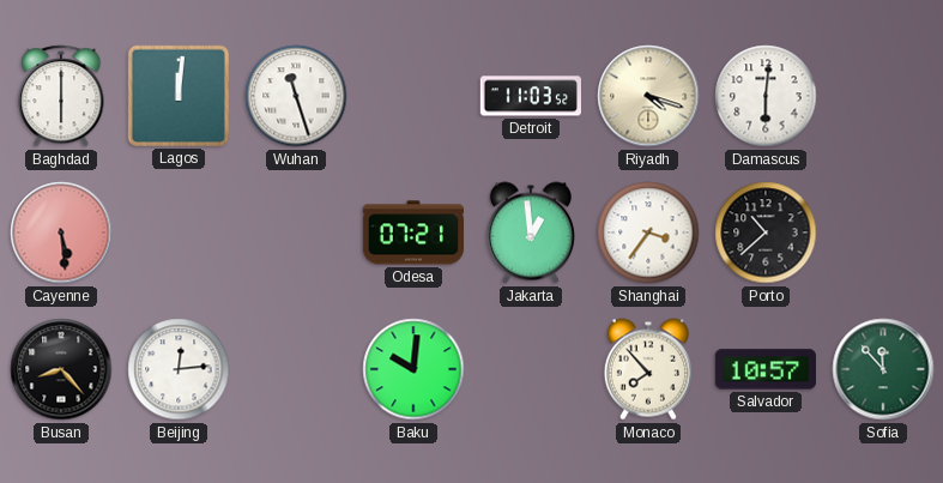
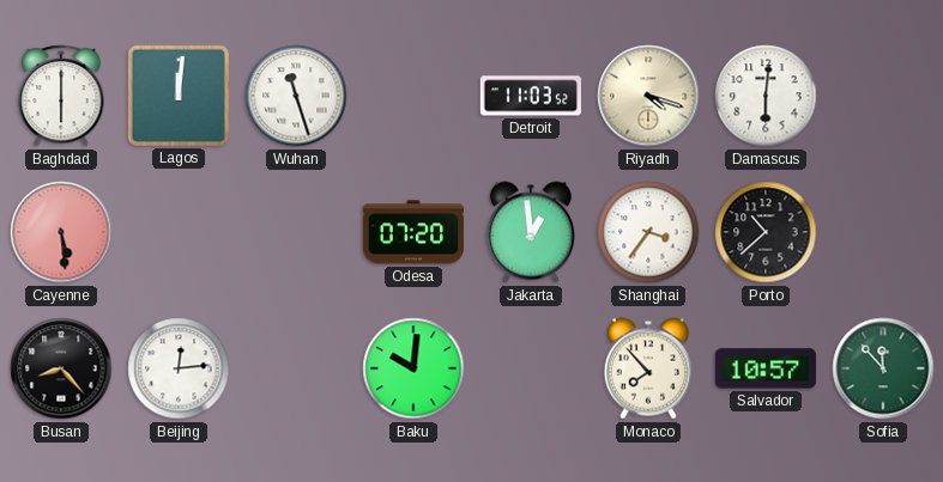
Odesa: 07:21 -> 07:20 (412, 232)
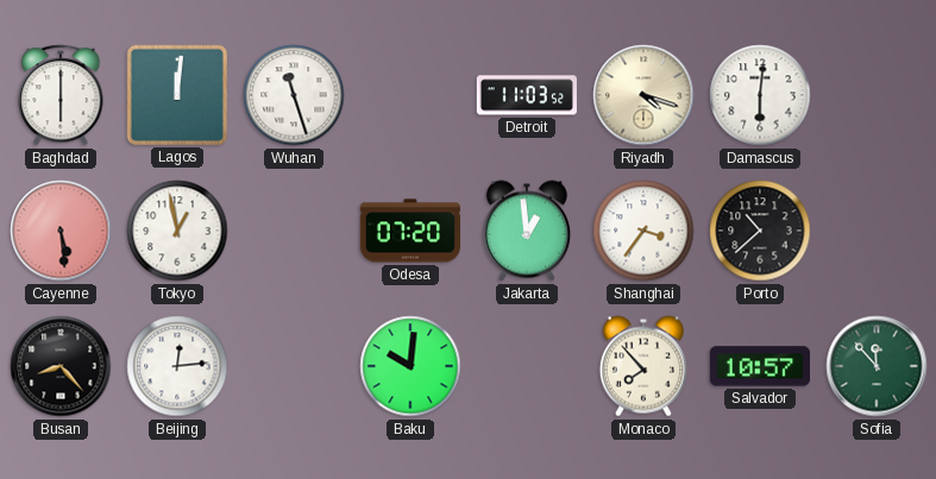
Tokyo: none -> 12:58 (177, 231)
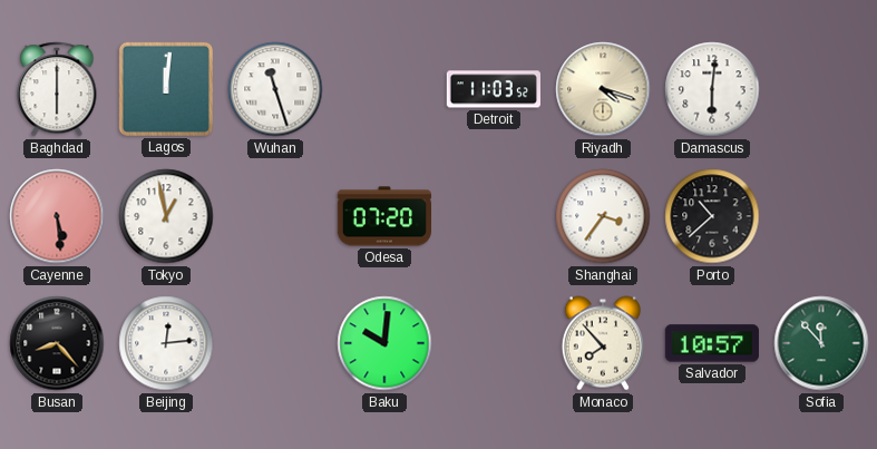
Jakarta: 12:59 -> none (527, 231)
